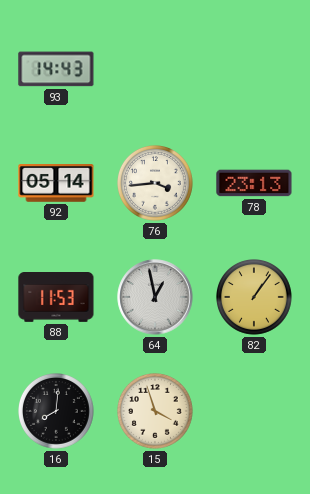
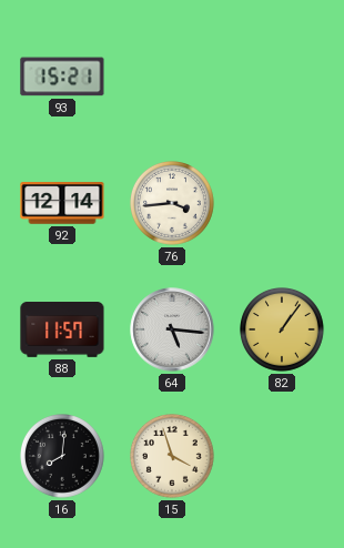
93: 14:43 -> 15:21 (62, 77)
92: 05:14 -> 12:14 (62, 203)
78: 23:13 -> none (254, 183)
88: 11:53 -> 11:57 (62, 329)
64: 12:58 -> 5:16 (172, 329)
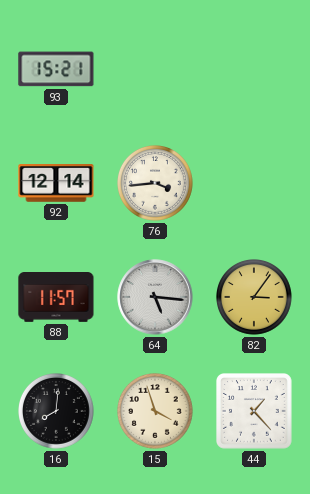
82: 1:06 -> 3:06 (255, 298)
44: none -> 1:23 (255, 412)
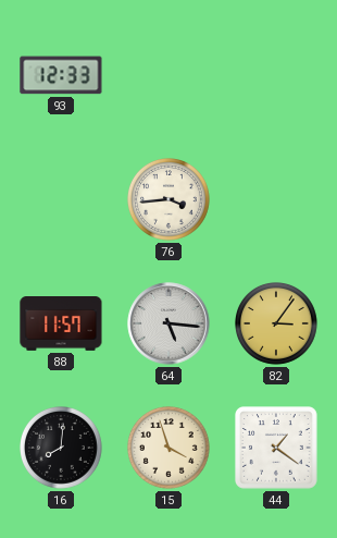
93: 15:21 -> 12:33 (61, 75)
92: 12:14 -> none (56, 183)
44: 1:23 -> 1:21 (277, 449)
